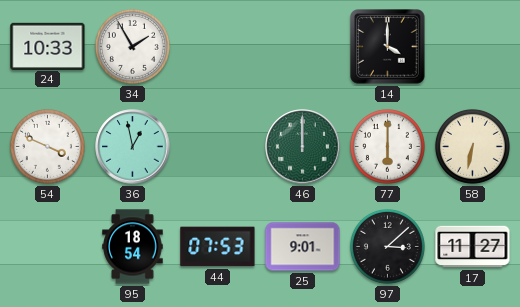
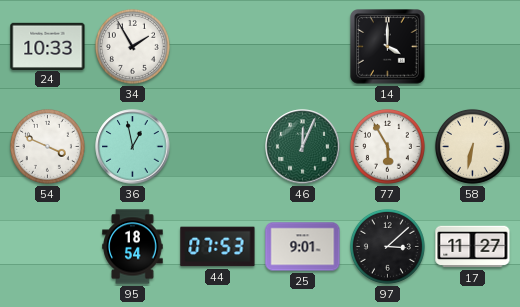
46: 12:00 -> 12:04 (303, 147)
77: 6:00 -> 5:55 (387, 146)
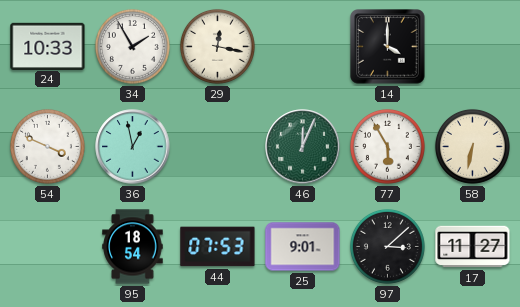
29: none -> 12:17 (217, 46)
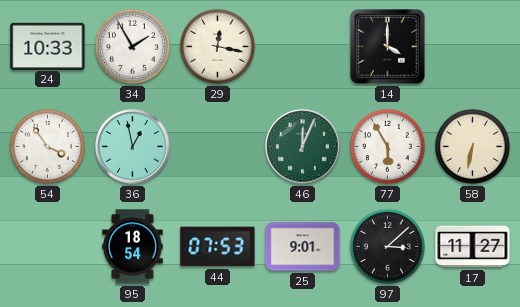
54: 3:49 -> 3:54 (47, 146)
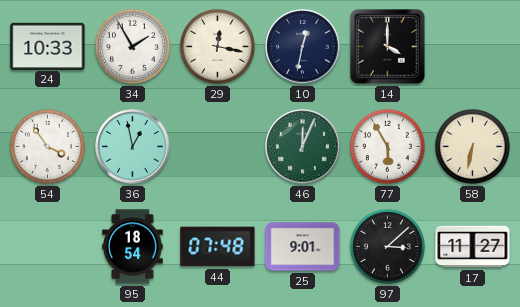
10: none -> 12:32 (303, 47)
44: 07:53 -> 07:48 (218, 247)
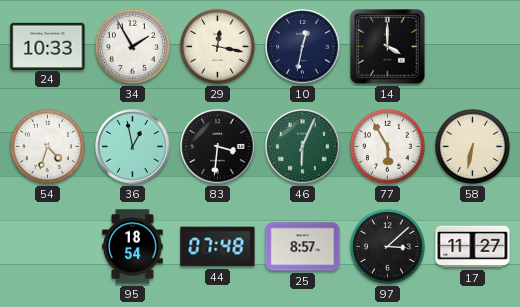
54: 3:54 -> 4:33 (47, 146)
83: none -> 3:31 (218, 147)
46: 12:04 -> 6:04 (303, 147)
25: 9:01 -> 8:57 (303, 247)
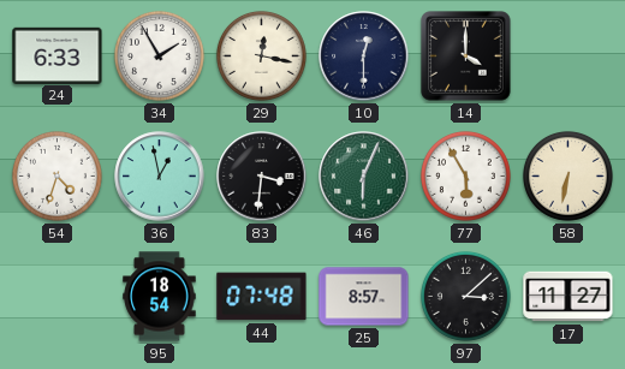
24: 10:33 -> 6:33 (58, 55)
10: 12:32 -> 12:30 (364, 56)
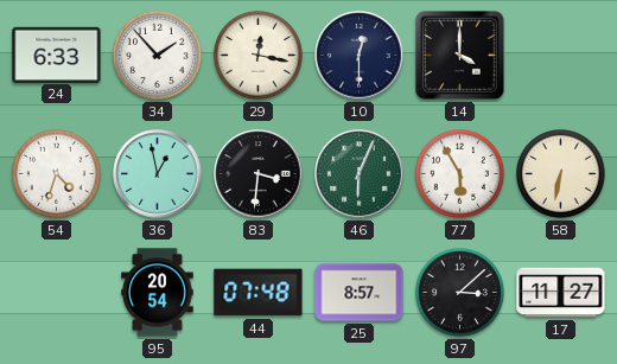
34: 1:55 -> 1:53 (157, 55)
95: 18:54 -> 20:54 (158, 293)
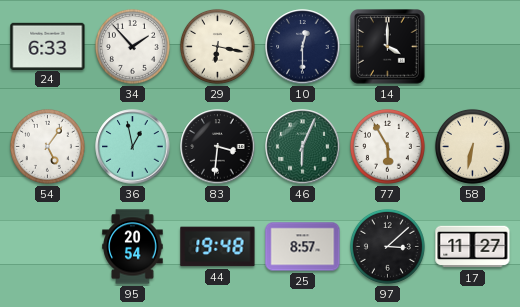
29: 12:17 -> 6:17 (217, 46)
54: 4:33 -> 5:06 (47, 146)
44: 07:48 -> 19:48 (218, 247)
